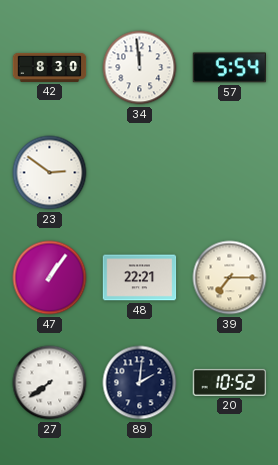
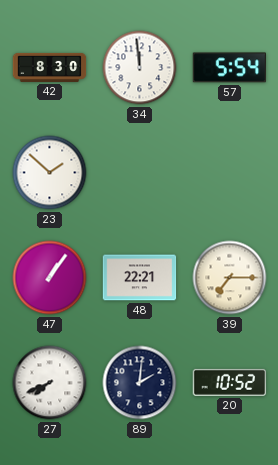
23: 2:51 -> 1:52 (50, 173)
27: 7:39 -> 7:41 (50, 383)
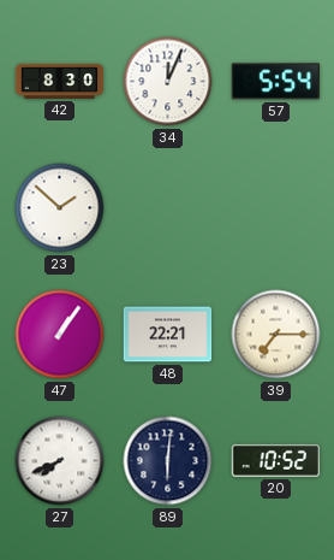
34: 11:59 -> 12:04 (168, 82)
89: 2:01 -> 6:01 (168, 461)
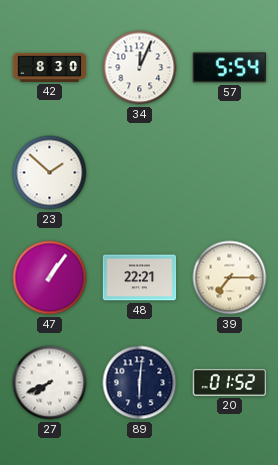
20: 10:52 -> 01:52 (230, 382)
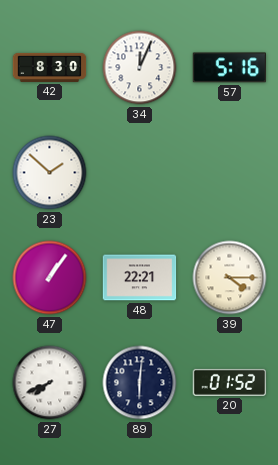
57: 5:54 -> 5:16 (230, 68)
39: 7:15 -> 4:15 (230, 278)
